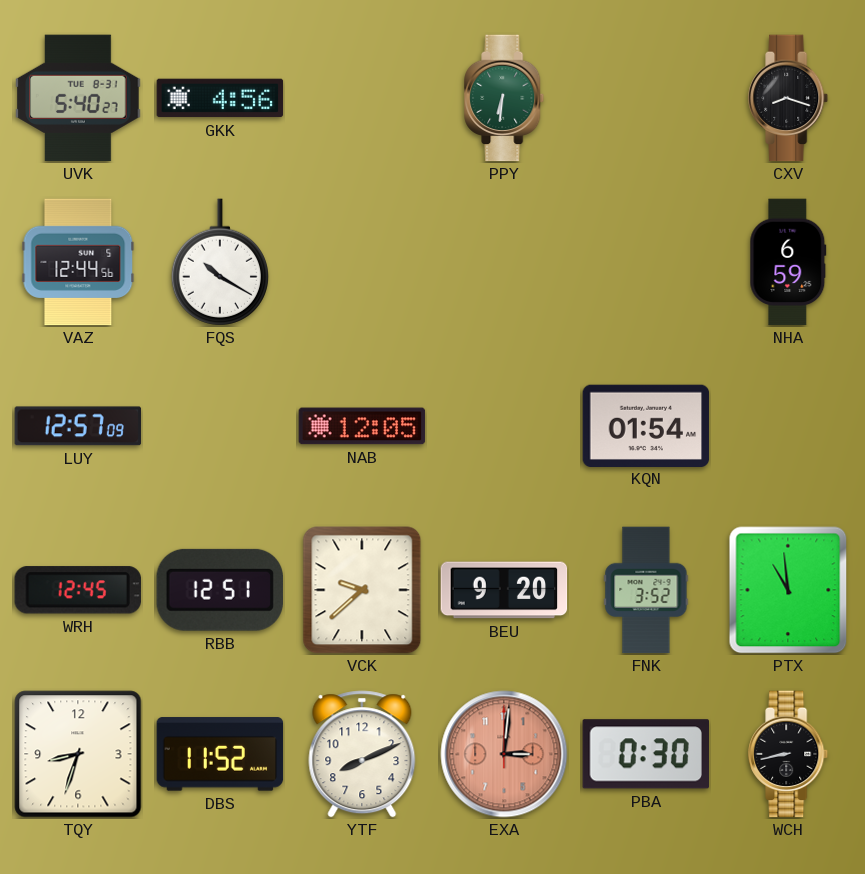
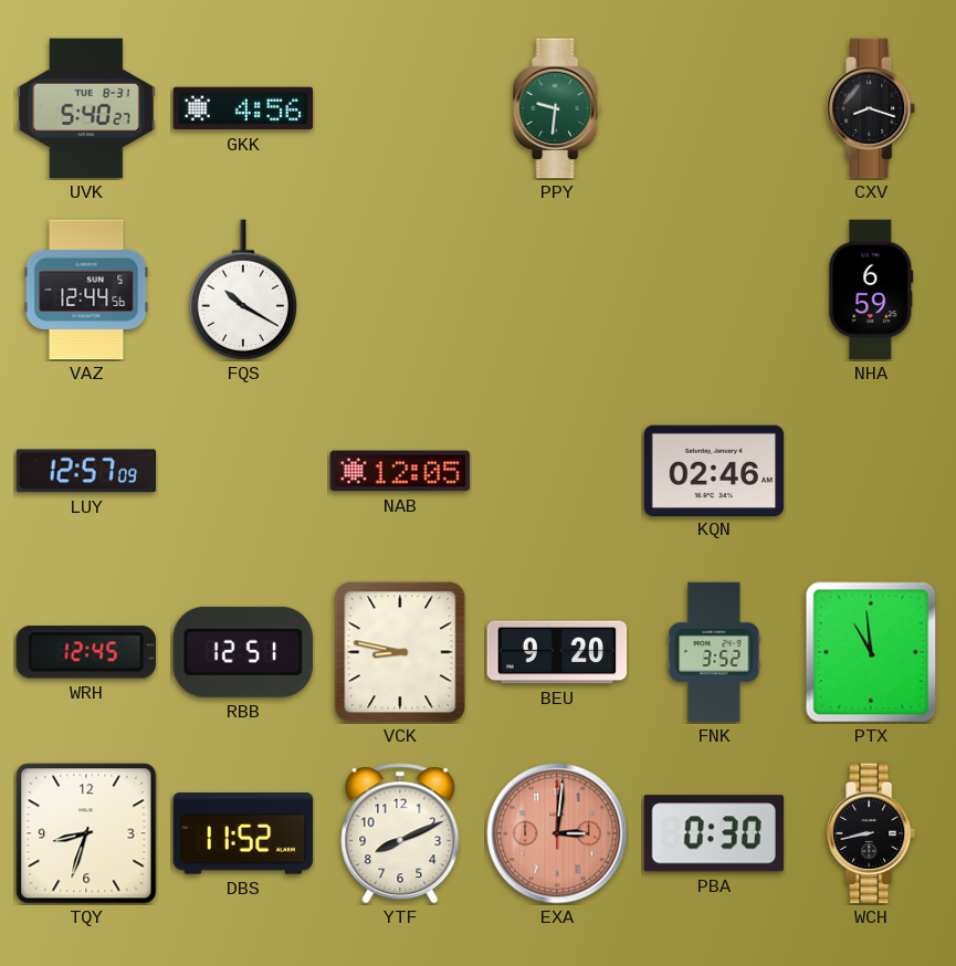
PPY: 6:31 -> 9:31 (558, 108)
KQN: 01:54 -> 02:46 (714, 470)
VCK: 9:38 -> 8:47 (400, 652)
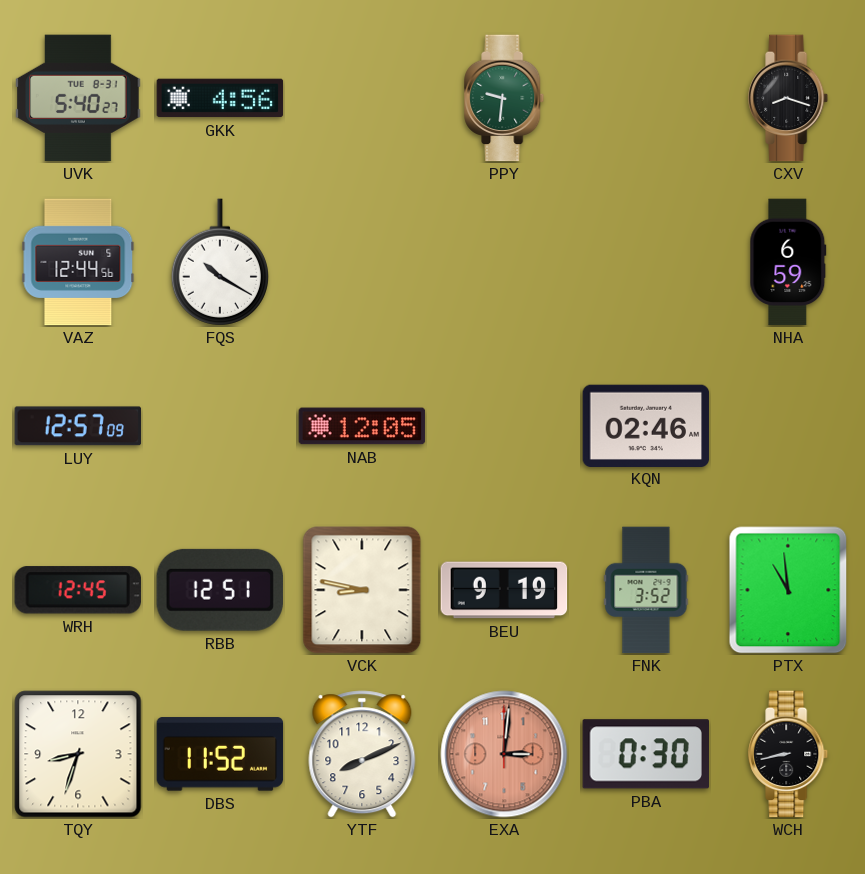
BEU: 9:20 -> 9:19 (504, 590)
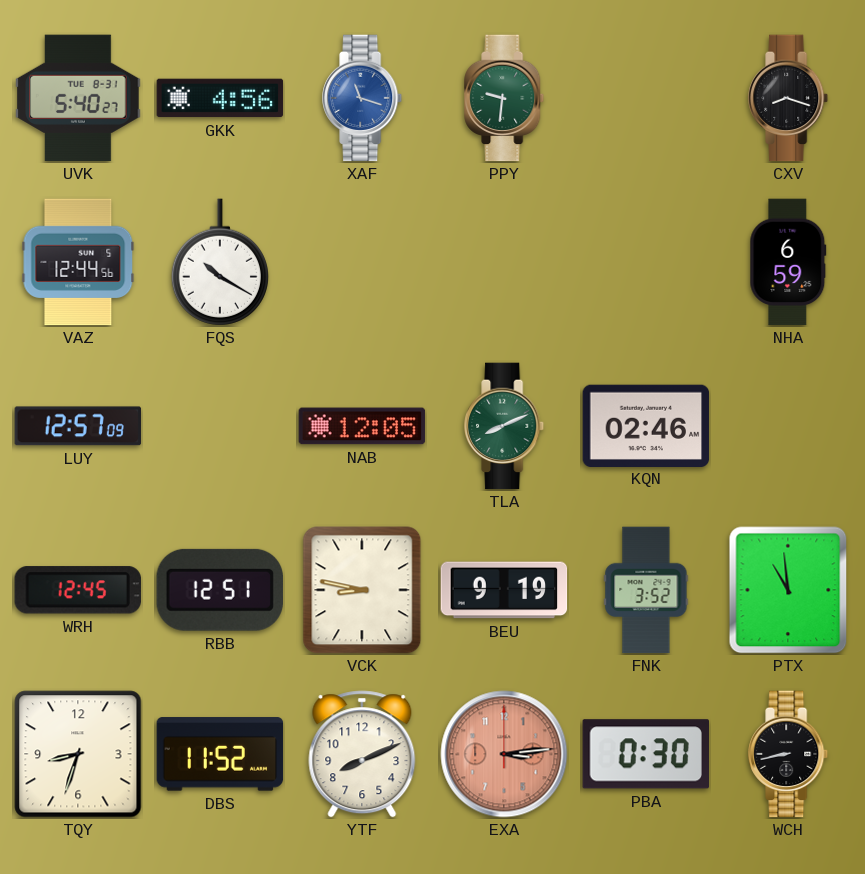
XAF: none -> 11:18 (363, 98)
TLA: none -> 8:11 (505, 426)
EXA: 3:01 -> 3:14 (504, 754)
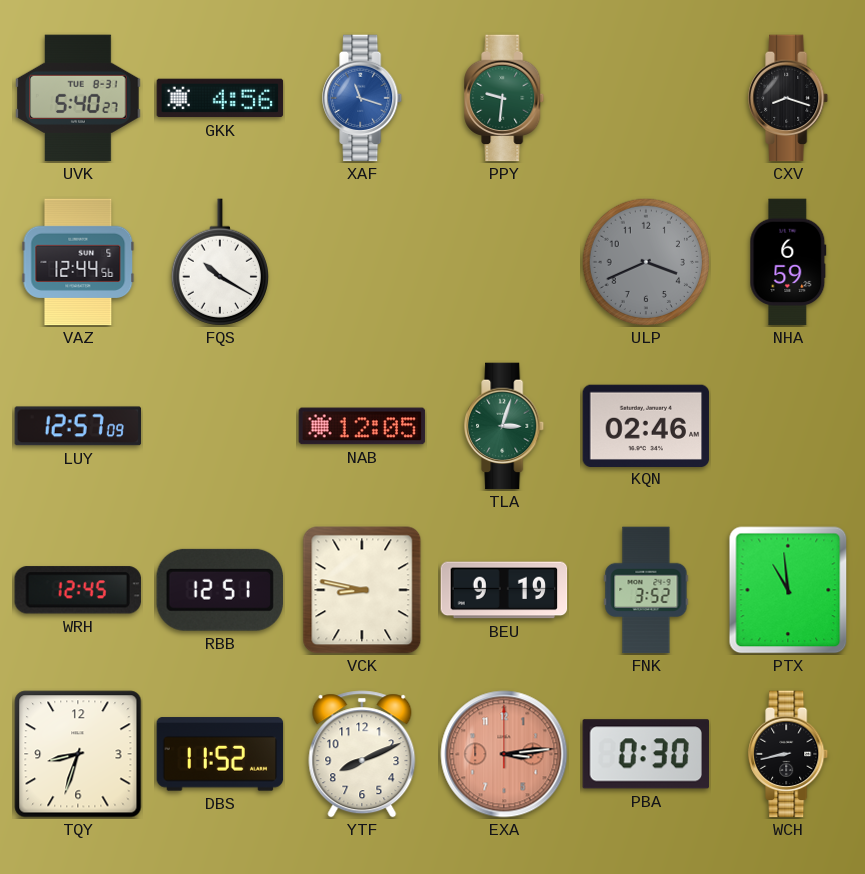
ULP: none -> 3:41 (645, 261)
TLA: 8:11 -> 3:03 (505, 426)
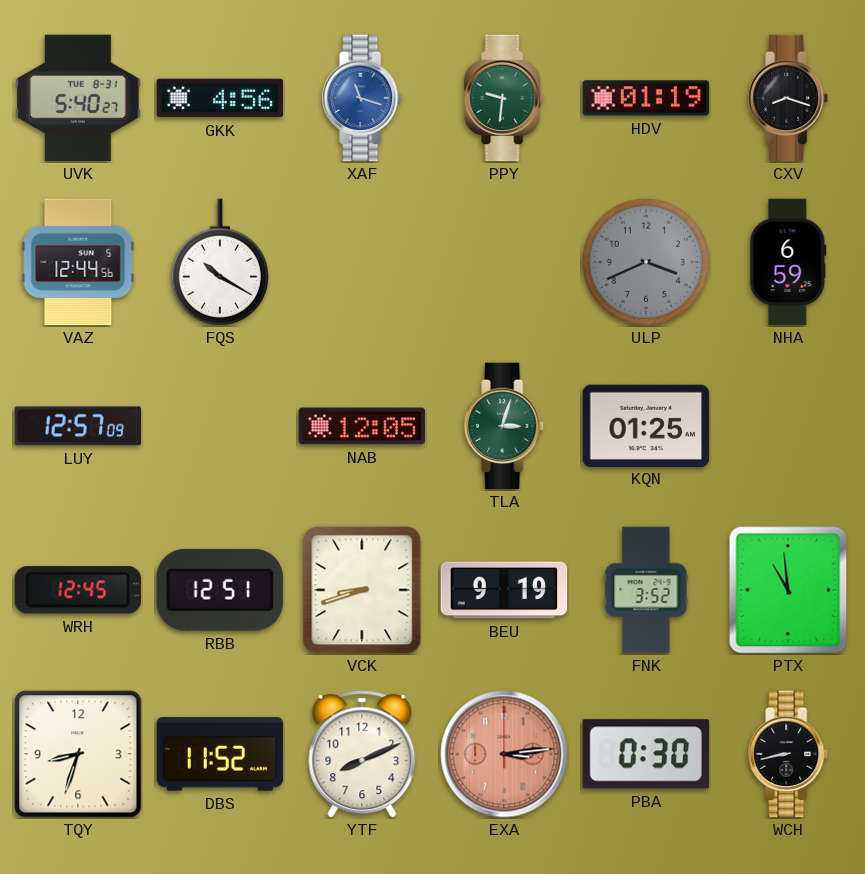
HDV: none -> 01:19 (646, 98)
KQN: 02:46 -> 01:25 (646, 425)
VCK: 8:47 -> 8:42 (362, 590)
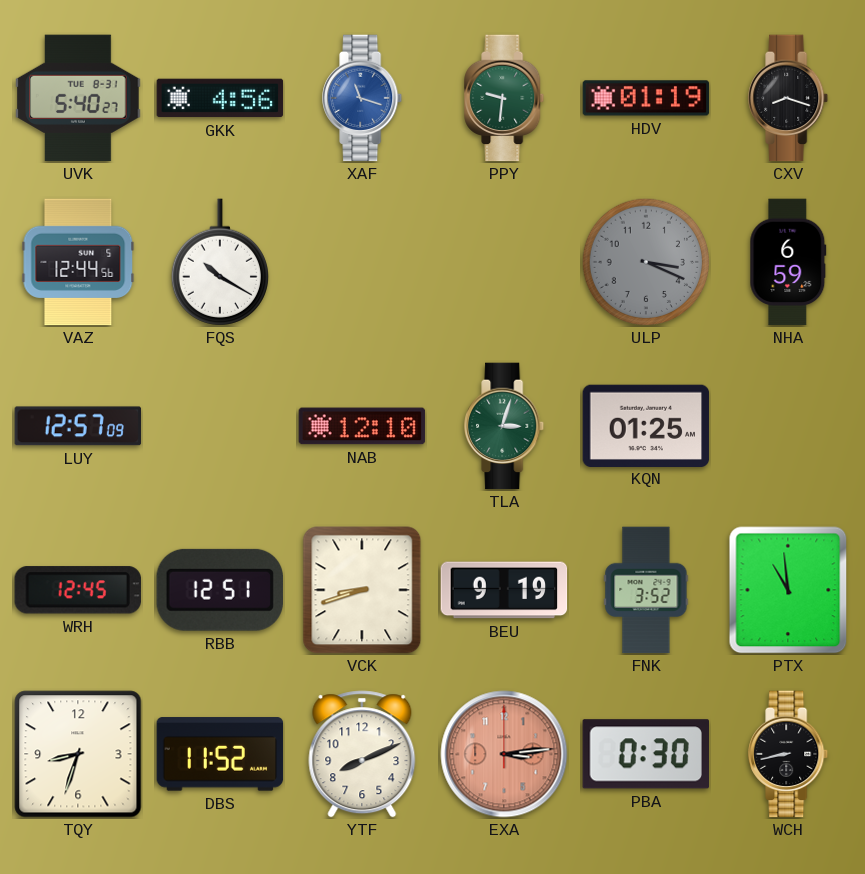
ULP: 3:41 -> 3:19 (645, 261)
NAB: 12:05 -> 12:10 (362, 426)
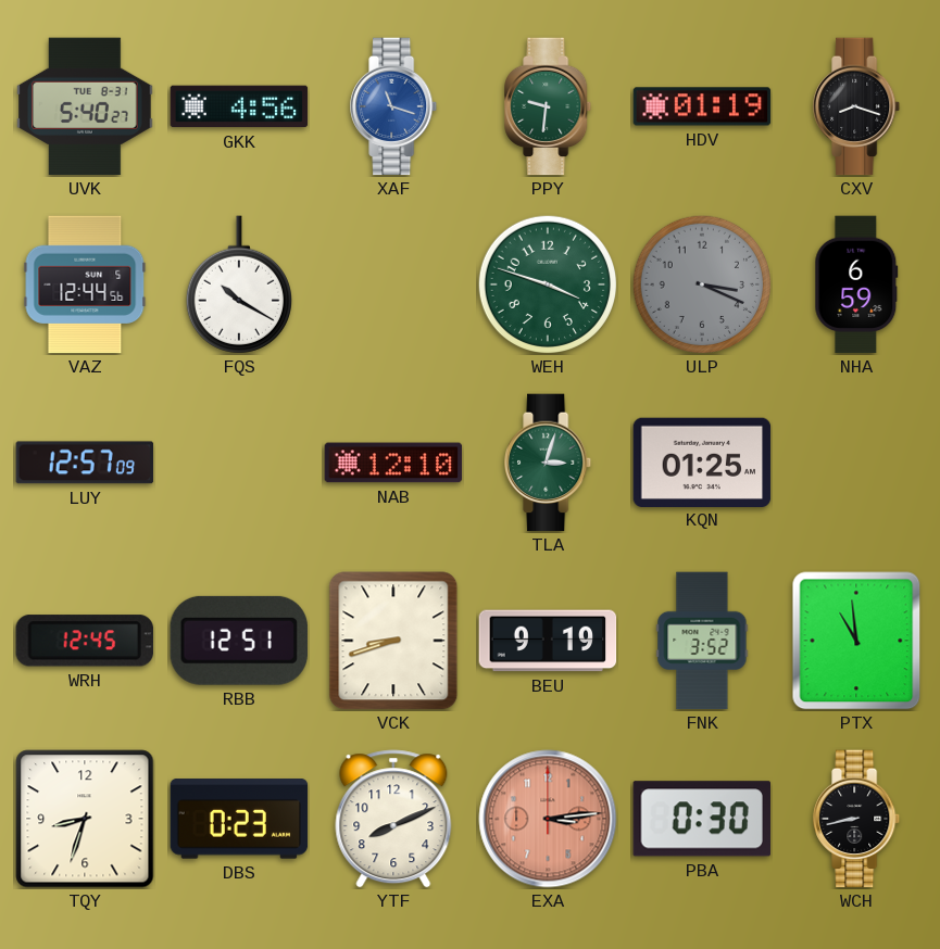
WEH: none -> 3:48 (547, 283)
DBS: 11:52 -> 0:23 (239, 819)
